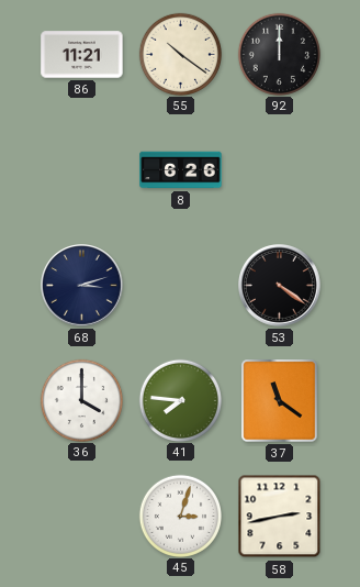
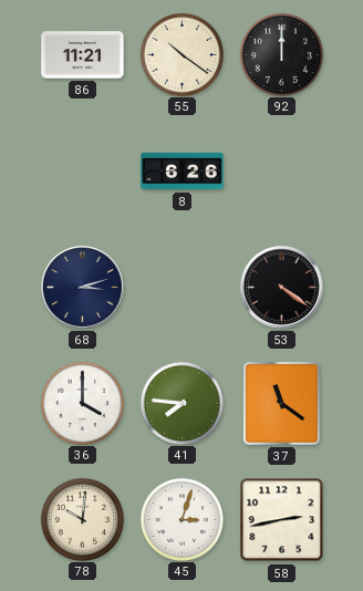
78: none -> 10:01 (82, 519)
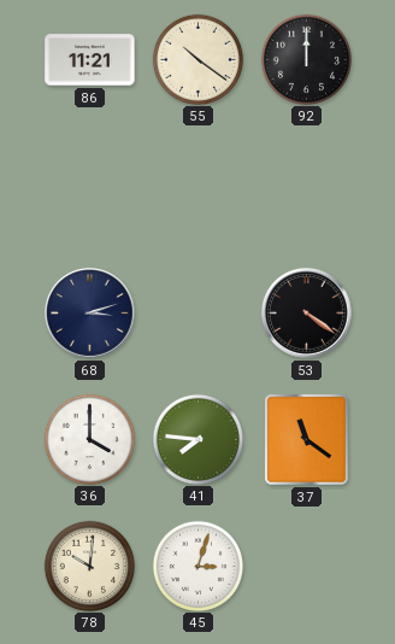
8: 6:26 -> none (183, 172)
58: 2:43 -> none (282, 520)
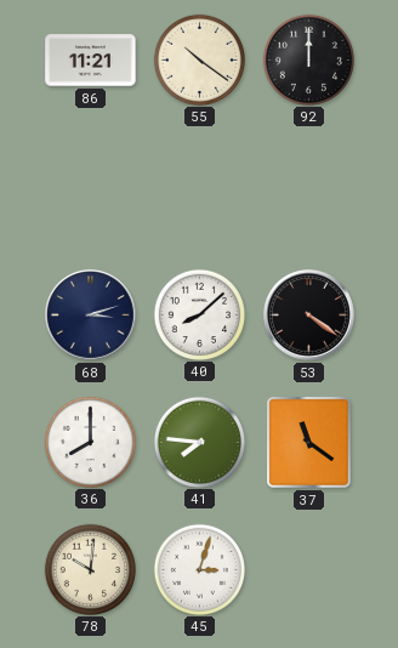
40: none -> 8:08 (199, 314)
36: 4:00 -> 8:00 (90, 442)
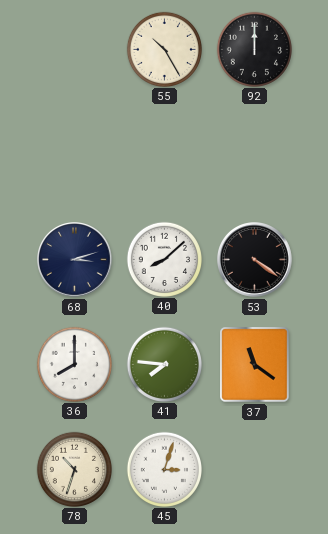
86: 11:21 -> none (91, 61)
55: 10:21 -> 10:25 (164, 49)
78: 10:01 -> 10:33 (74, 469)
